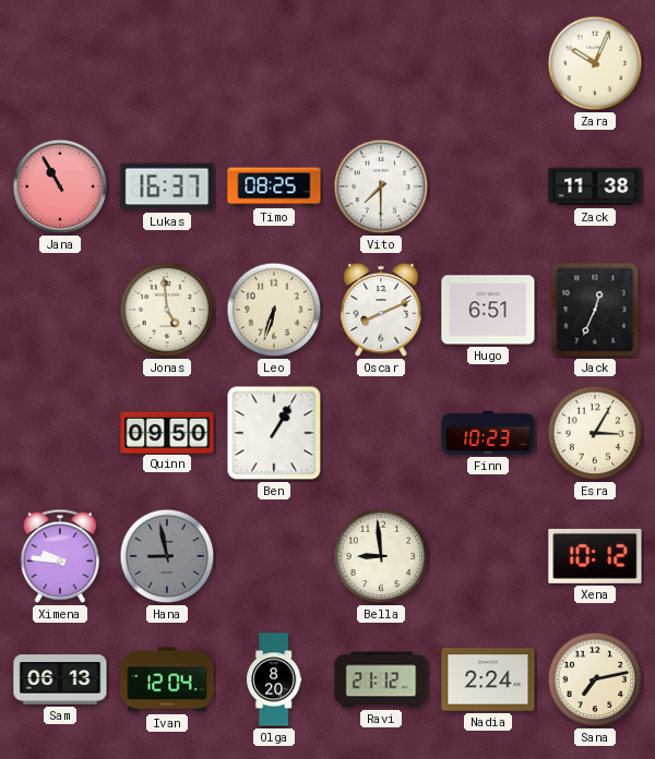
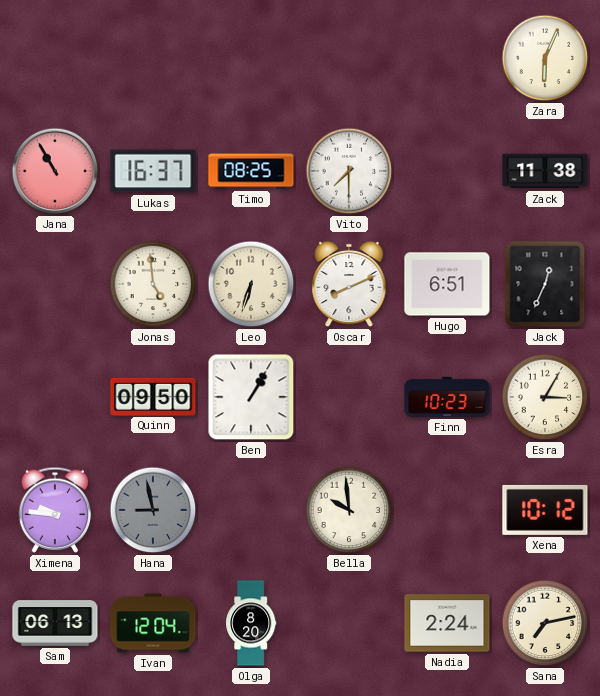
Zara: 10:04 -> 6:04 (545, 58)
Bella: 8:59 -> 9:59 (349, 510)
Ravi: 21:12 -> none (381, 679)
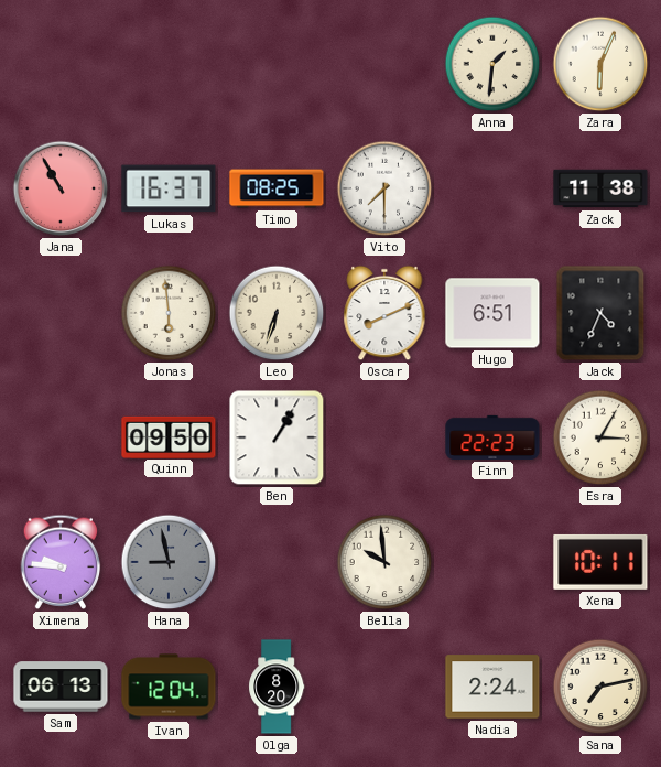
Anna: none -> 1:31 (492, 64)
Jonas: 4:59 -> 5:59 (169, 313)
Jack: 12:34 -> 4:34 (600, 313)
Finn: 10:23 -> 22:23 (492, 437)
Xena: 10:12 -> 10:11 (600, 562)
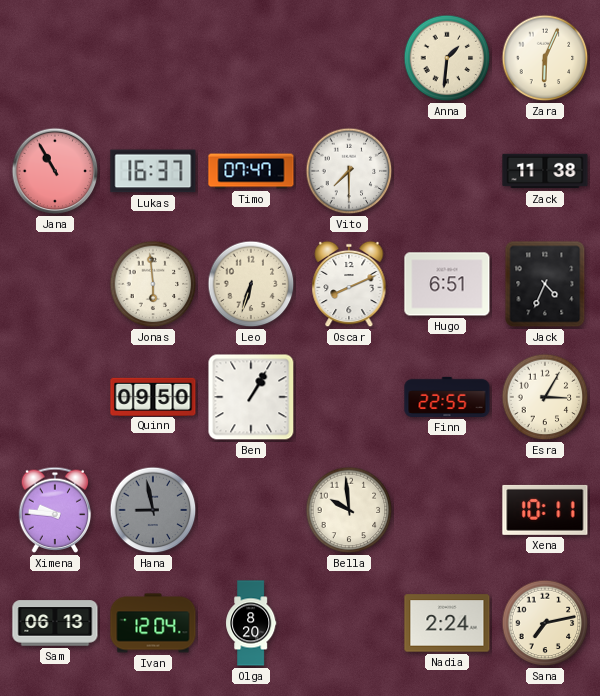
Timo: 08:25 -> 07:47 (251, 171)
Finn: 22:23 -> 22:55 (447, 397)
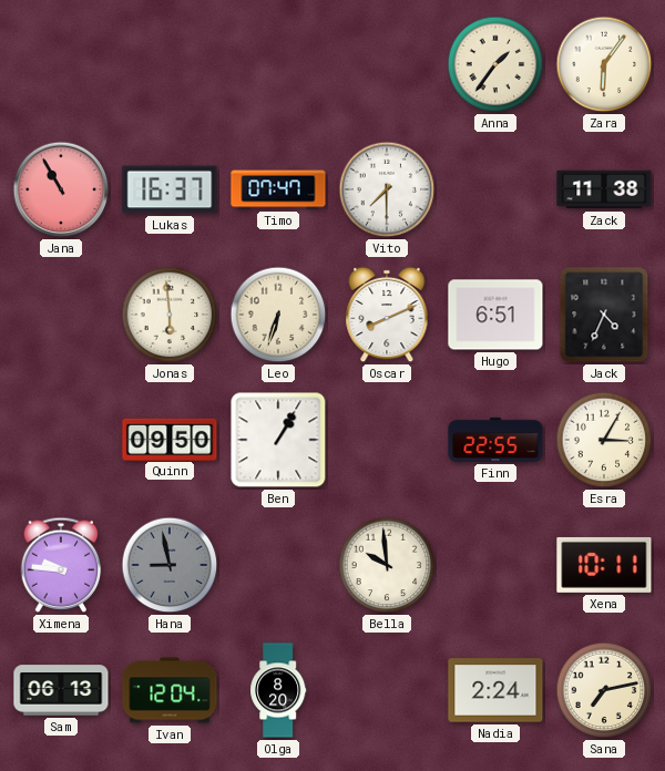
Anna: 1:31 -> 1:36 (495, 64)
Zara: 6:04 -> 6:06 (604, 64)
